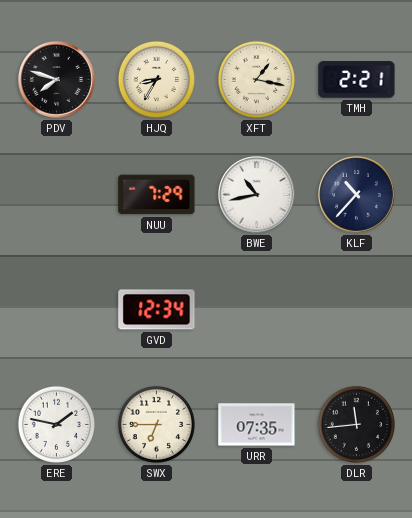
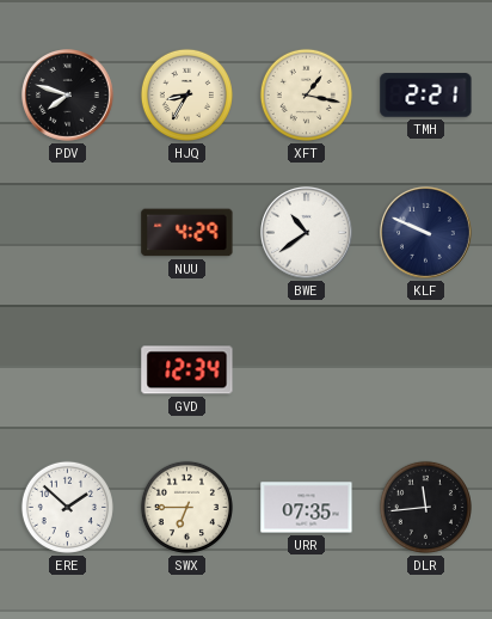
NUU: 7:29 -> 4:29 (187, 233)
BWE: 10:43 -> 10:39 (307, 233)
KLF: 10:37 -> 9:49 (426, 233)
ERE: 1:47 -> 1:52 (67, 507)
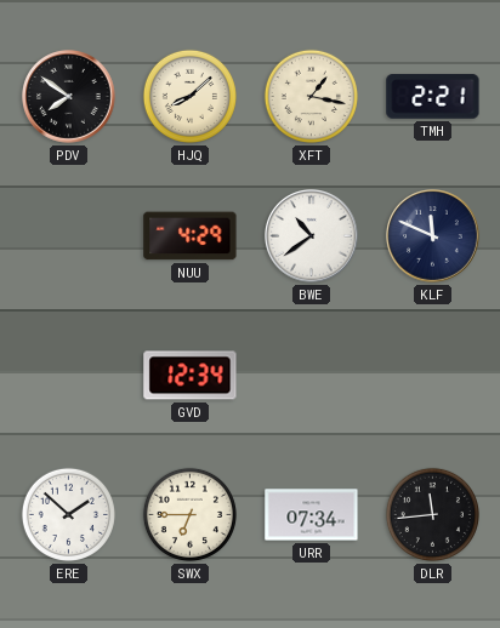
PDV: 7:48 -> 7:51 (69, 97)
HJQ: 8:35 -> 8:08 (189, 96)
KLF: 9:49 -> 11:49 (433, 236)
URR: 07:35 -> 07:34 (312, 515)
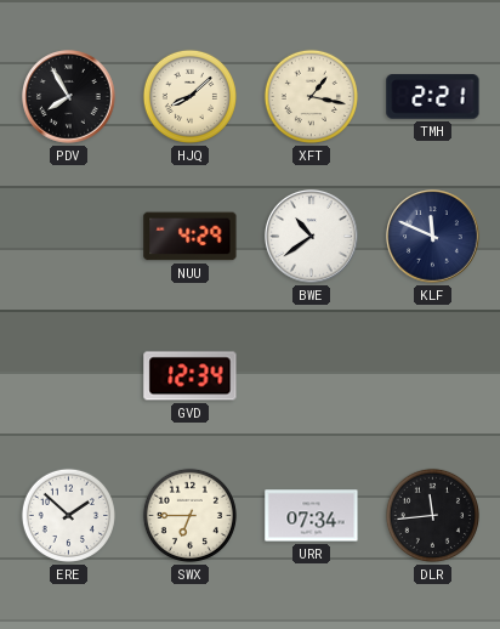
PDV: 7:51 -> 7:55 (69, 97)
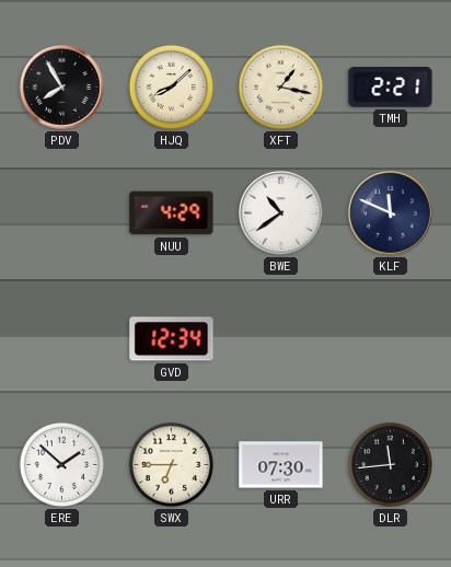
URR: 07:34 -> 07:30 (281, 465)
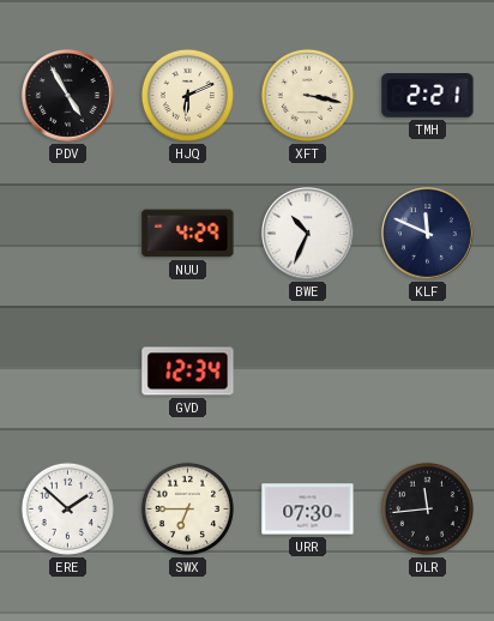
PDV: 7:55 -> 4:55 (68, 96)
HJQ: 8:08 -> 6:11 (187, 95)
XFT: 1:17 -> 3:17 (307, 95)
BWE: 10:39 -> 10:34 (308, 234)
